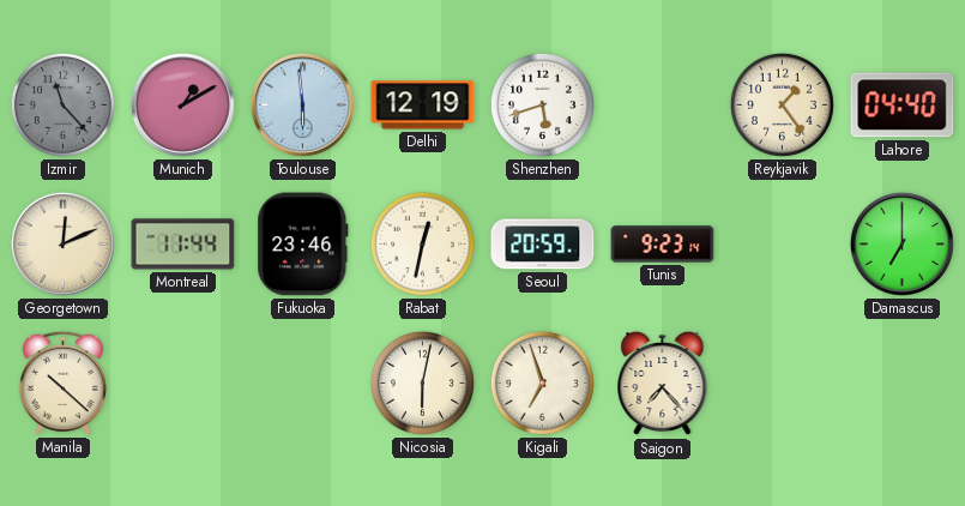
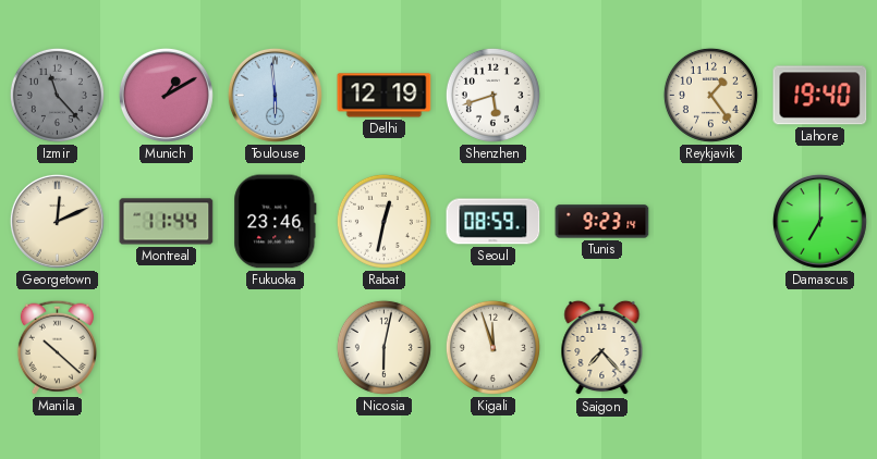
Lahore: 04:40 -> 19:40 (820, 96)
Seoul: 20:59 -> 08:59 (494, 222)
Kigali: 6:57 -> 11:57 (492, 347)
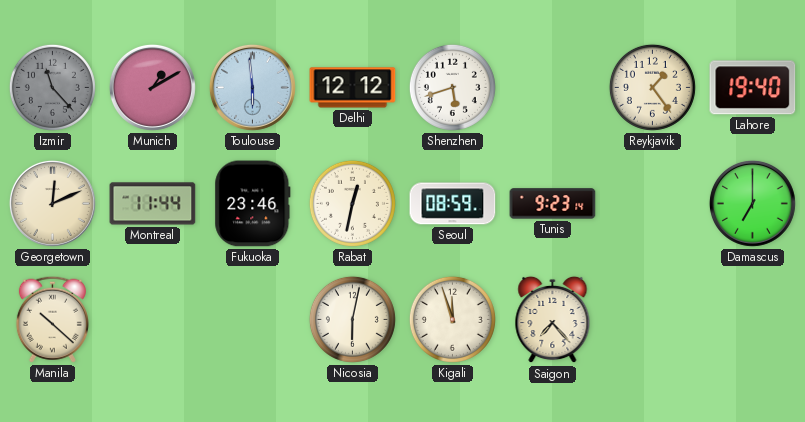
Delhi: 12:19 -> 12:12 (353, 88)
